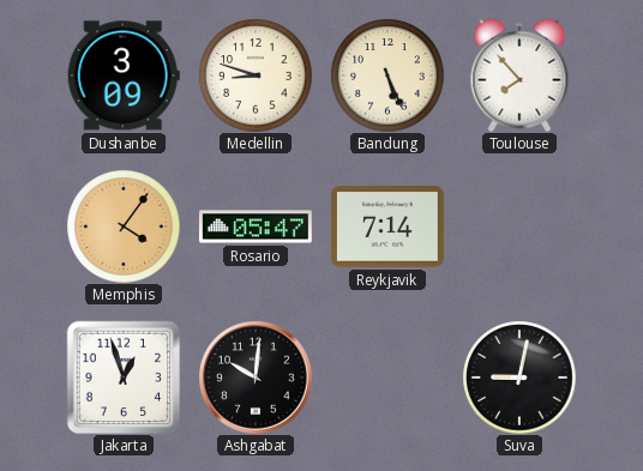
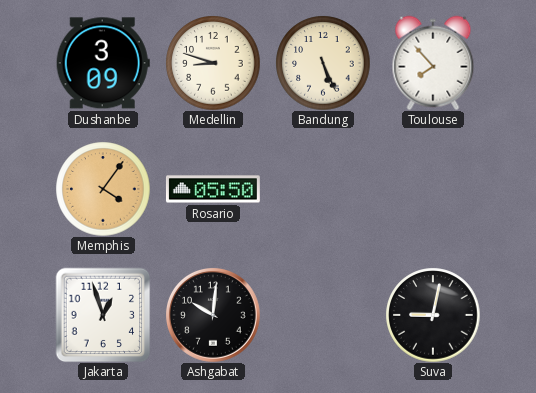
Rosario: 05:47 -> 05:50 (213, 189)
Reykjavik: 7:14 -> none (387, 227)
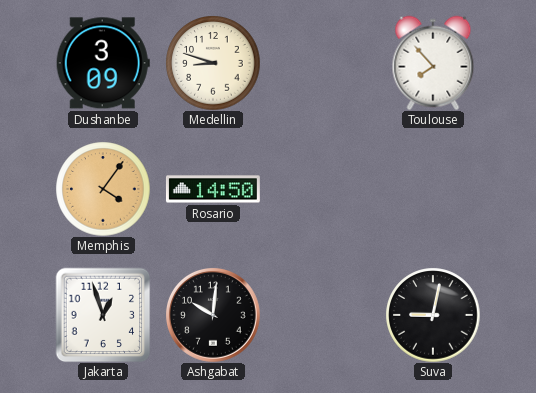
Bandung: 5:26 -> none (323, 63)
Rosario: 05:50 -> 14:50 (213, 189)
